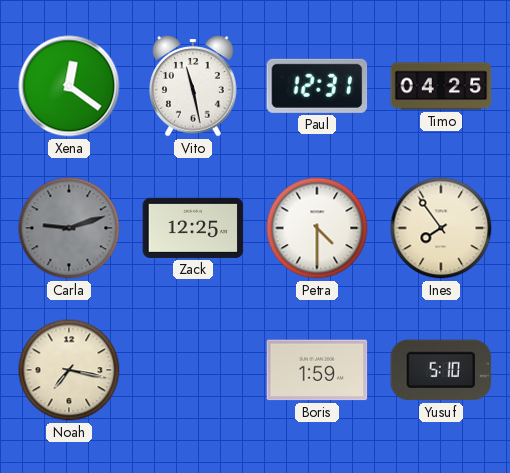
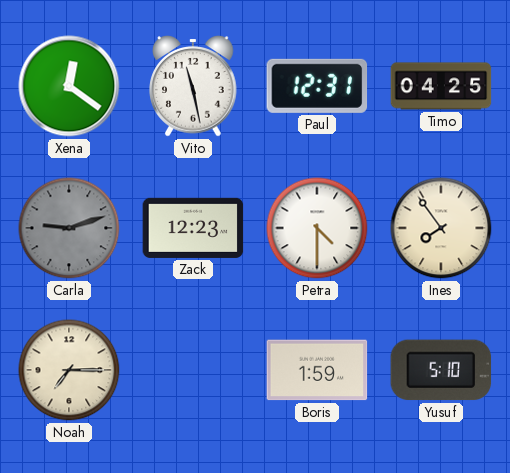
Zack: 12:25 -> 12:23 (193, 228)
Noah: 7:17 -> 7:15 (69, 370)
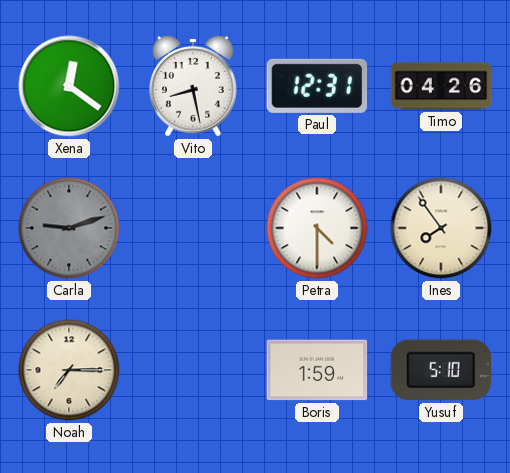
Vito: 11:28 -> 8:28 (193, 86)
Timo: 04:25 -> 04:26 (441, 86)
Zack: 12:23 -> none (193, 228)
